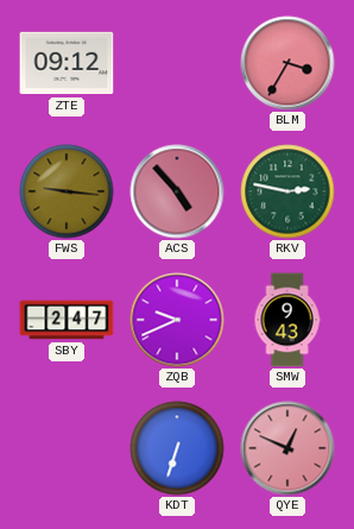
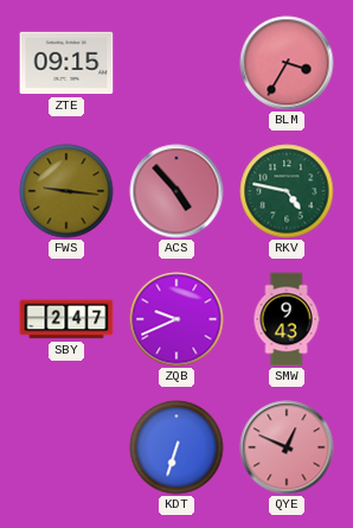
ZTE: 09:12 -> 09:15 (66, 63)
RKV: 2:47 -> 4:47 (287, 191)
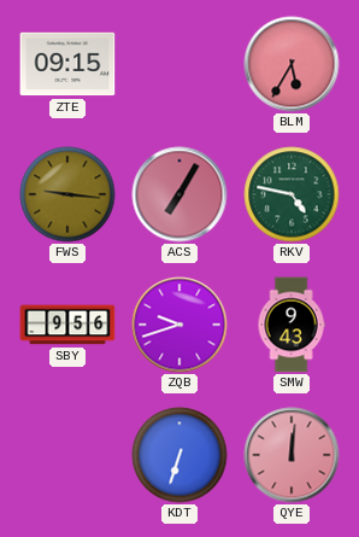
BLM: 3:35 -> 5:35 (292, 64)
ACS: 4:53 -> 7:05 (179, 194)
SBY: 2:47 -> 9:56 (67, 325)
ZQB: 9:41 -> 9:42 (179, 325)
QYE: 12:49 -> 12:01 (292, 455)
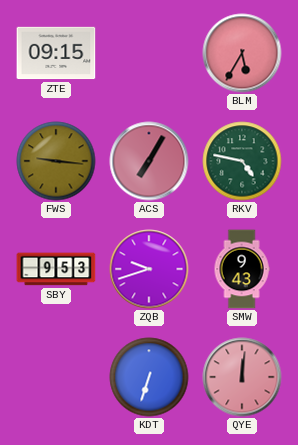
SBY: 9:56 -> 9:53 (56, 269)
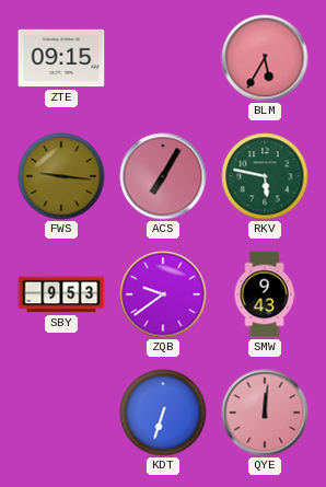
RKV: 4:47 -> 5:47 (265, 176)
ZQB: 9:42 -> 9:39 (163, 294)
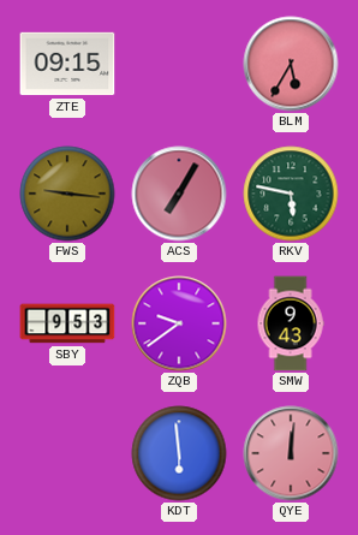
KDT: 6:33 -> 5:59 (179, 453)
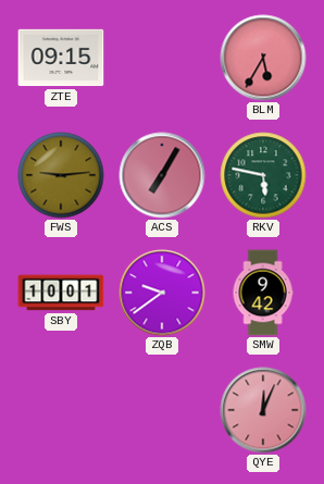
FWS: 9:16 -> 9:14 (61, 175)
SBY: 9:53 -> 10:01 (61, 293)
SMW: 9:43 -> 9:42 (263, 293)
KDT: 5:59 -> none (179, 453)
QYE: 12:01 -> 12:04 (263, 410)
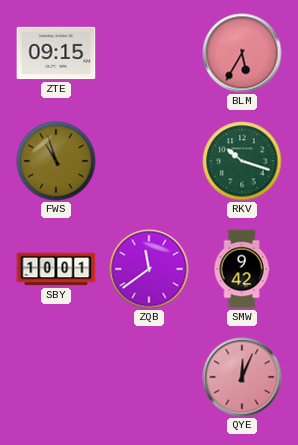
FWS: 9:14 -> 10:57 (56, 161)
ACS: 7:05 -> none (162, 175)
RKV: 5:47 -> 10:18 (242, 161)
ZQB: 9:39 -> 11:39 (149, 269)
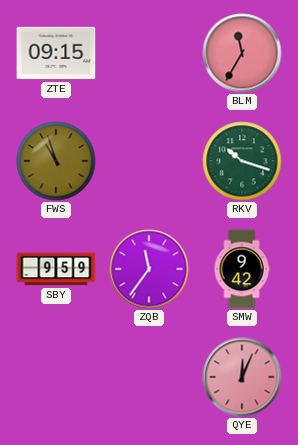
BLM: 5:35 -> 11:35 (242, 53)
SBY: 10:01 -> 9:59 (56, 269)
ZQB: 11:39 -> 11:36 (149, 269)
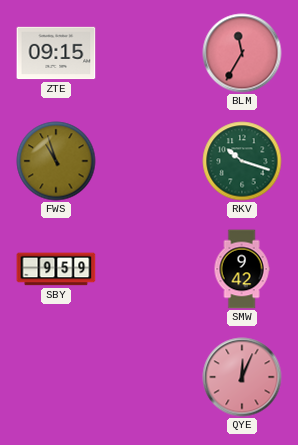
ZQB: 11:36 -> none (149, 269)
